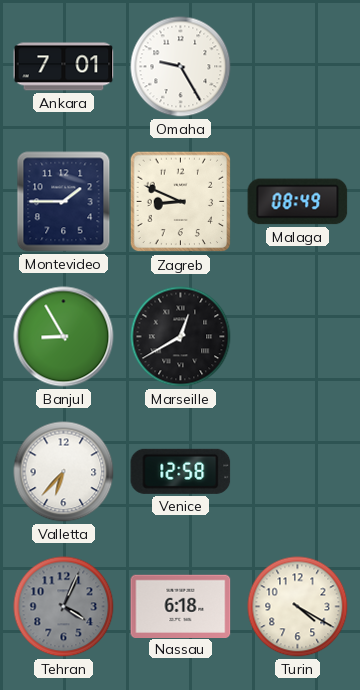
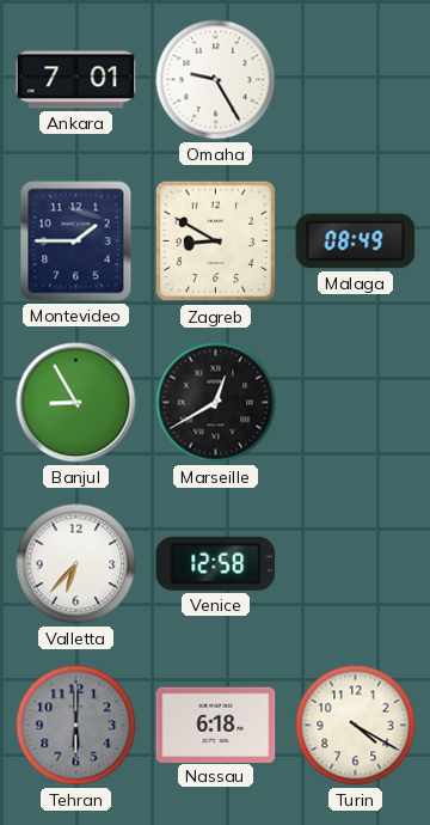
Zagreb: 8:49 -> 8:50 (216, 242)
Tehran: 4:04 -> 6:00 (76, 726)
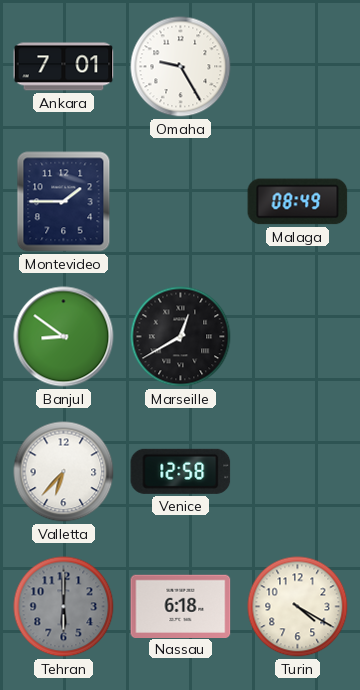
Zagreb: 8:50 -> none (216, 242)
Banjul: 8:55 -> 8:51 (64, 337)
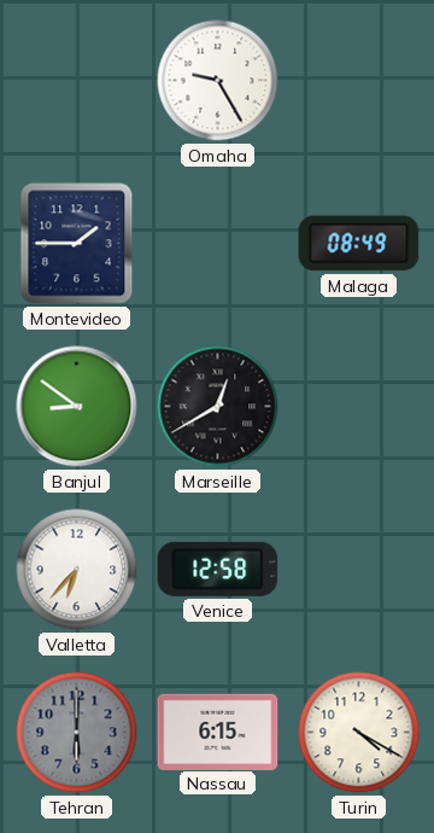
Ankara: 7:01 -> none (64, 67)
Nassau: 6:18 -> 6:15 (218, 732)
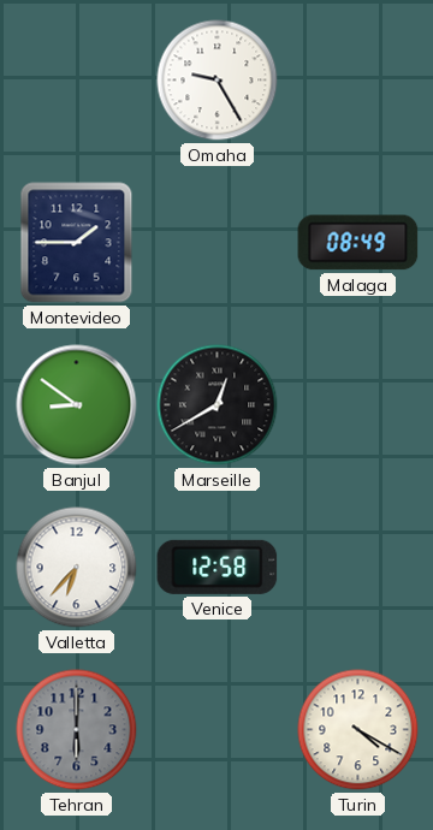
Nassau: 6:15 -> none (218, 732)
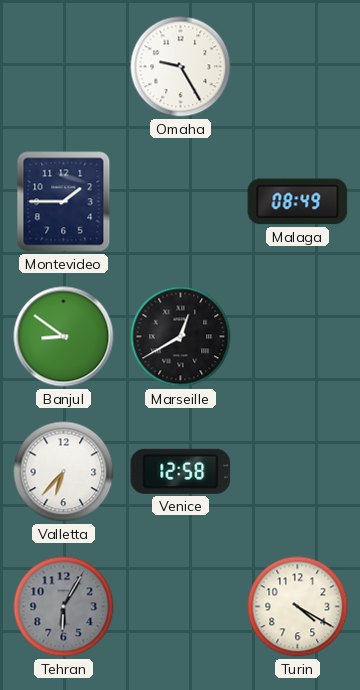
Tehran: 6:00 -> 6:05 (64, 607)
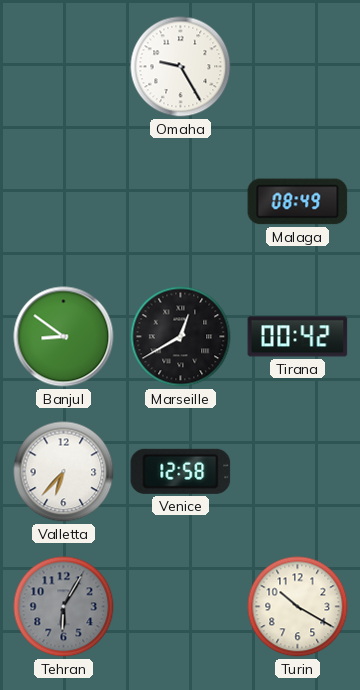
Montevideo: 1:45 -> none (64, 202)
Tirana: none -> 00:42 (298, 337)
Turin: 4:20 -> 10:20 (298, 607)
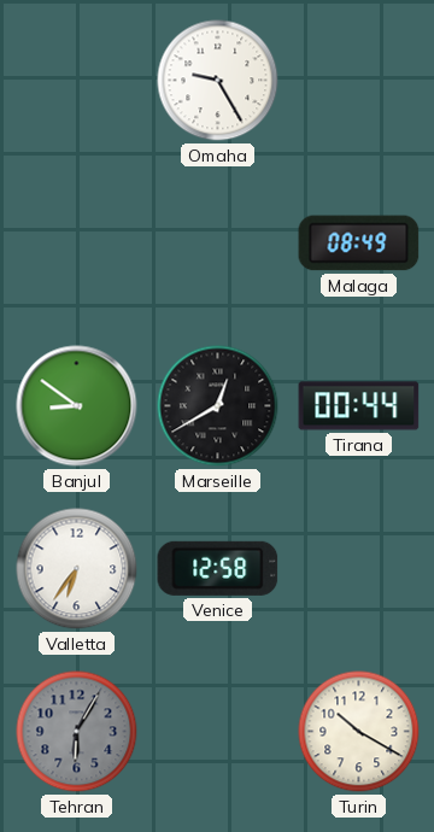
Tirana: 00:42 -> 00:44 (359, 406)
Valletta: 6:37 -> 6:36 (77, 569)
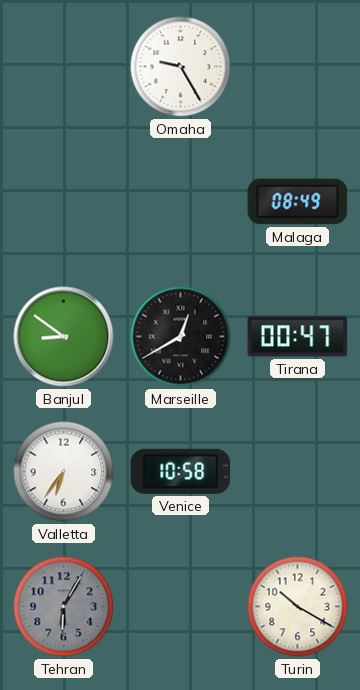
Tirana: 00:44 -> 00:47 (298, 337)
Venice: 12:58 -> 10:58 (181, 471)
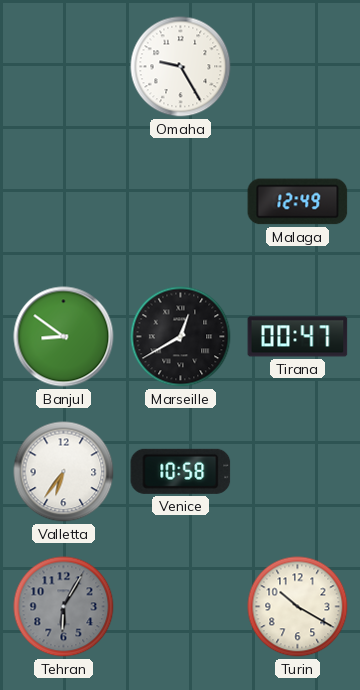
Malaga: 08:49 -> 12:49 (298, 202)
